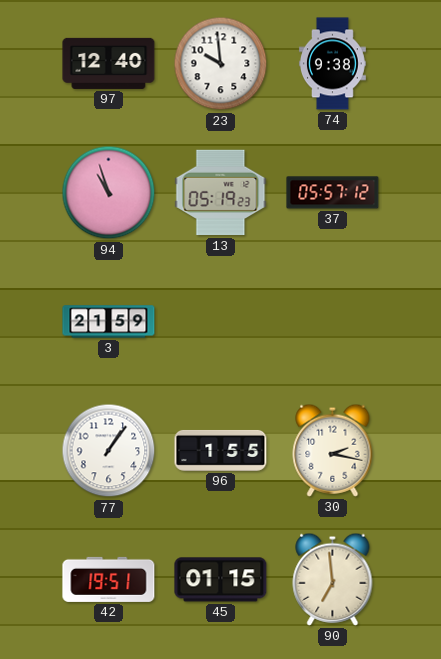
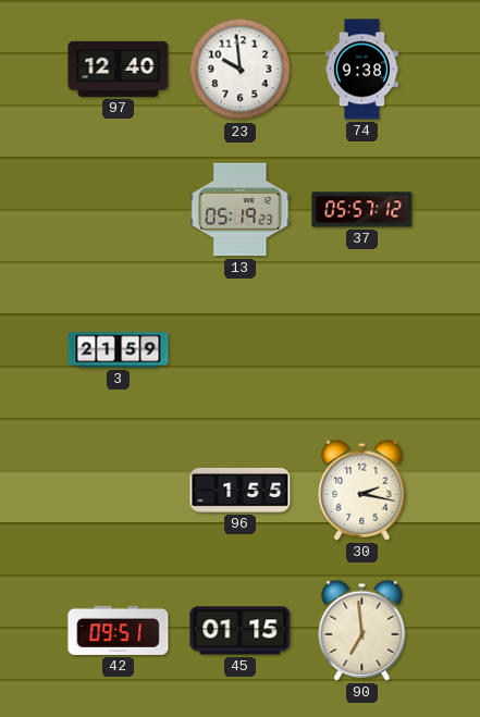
94: 10:57 -> none (109, 193)
77: 1:06 -> none (109, 451)
42: 19:51 -> 09:51 (119, 630)
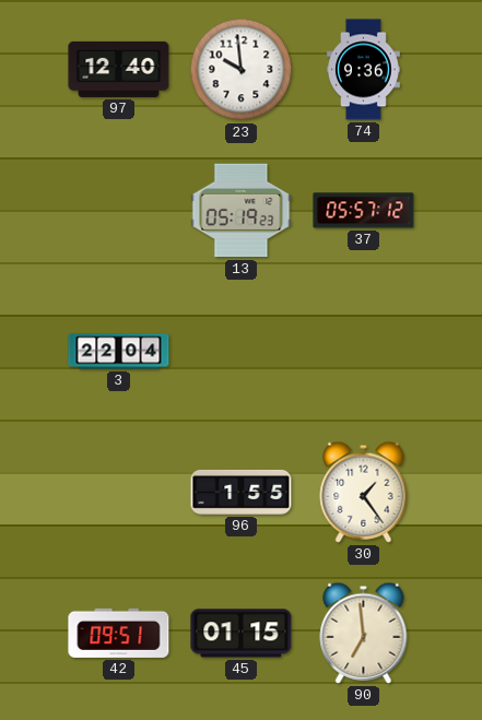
74: 9:38 -> 9:36 (363, 70)
3: 21:59 -> 22:04 (119, 352)
30: 2:17 -> 1:24 (364, 492)
